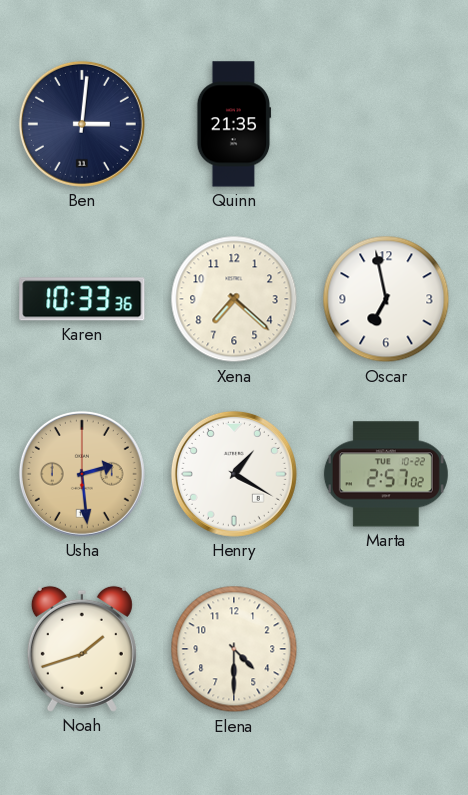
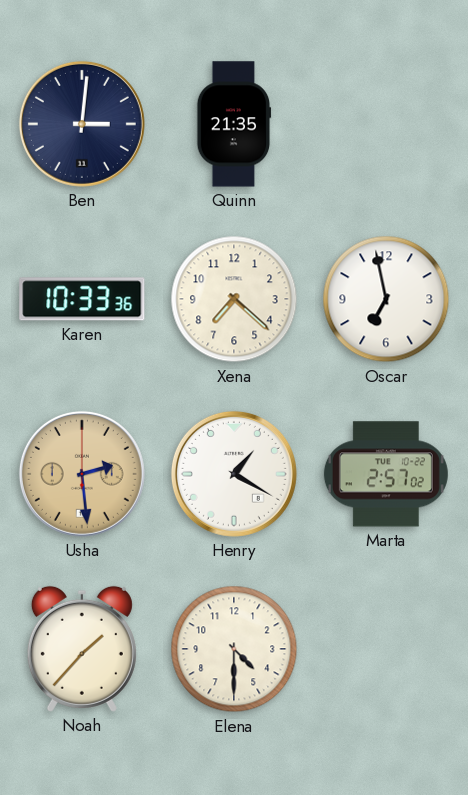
Noah: 1:42 -> 1:37 (82, 649)
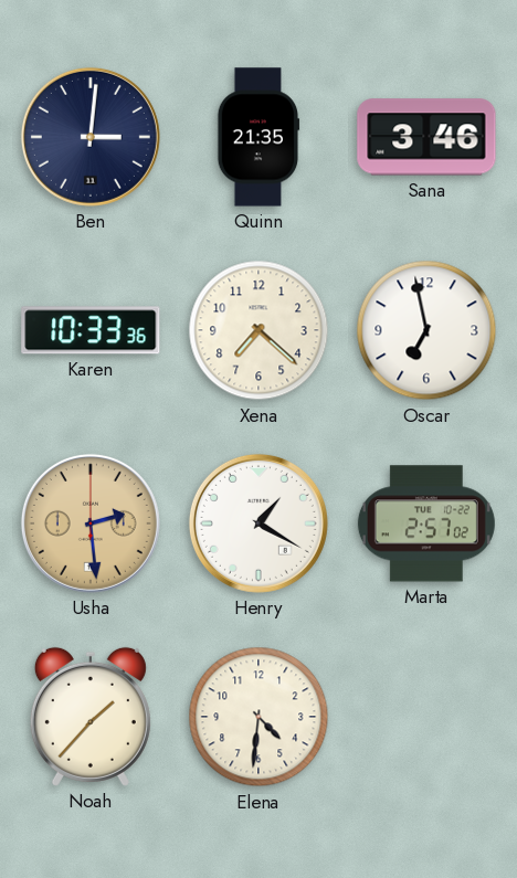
Sana: none -> 3:46 (426, 137)
Elena: 4:30 -> 4:31 (258, 717)
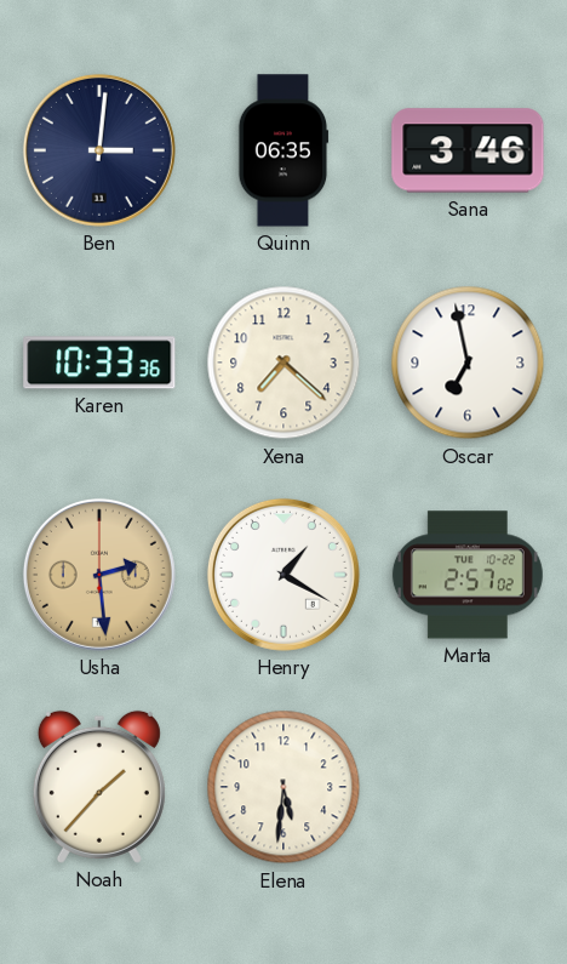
Quinn: 21:35 -> 06:35 (283, 150)
Elena: 4:31 -> 5:31 (283, 787)
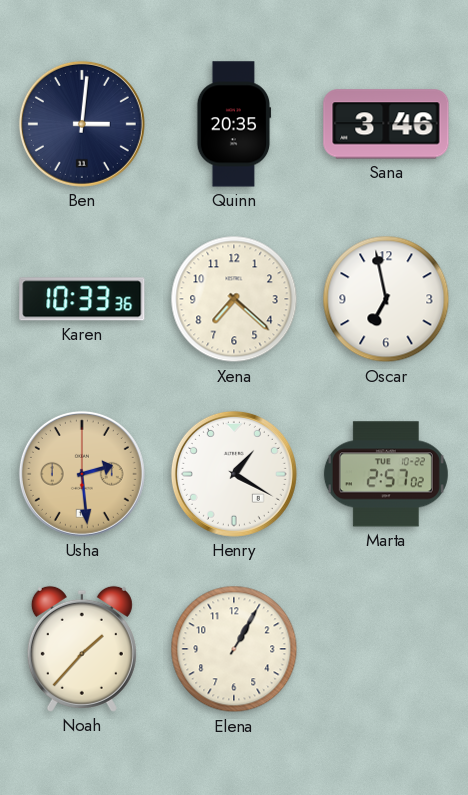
Quinn: 06:35 -> 20:35 (234, 124)
Elena: 5:31 -> 1:05 (234, 649)
